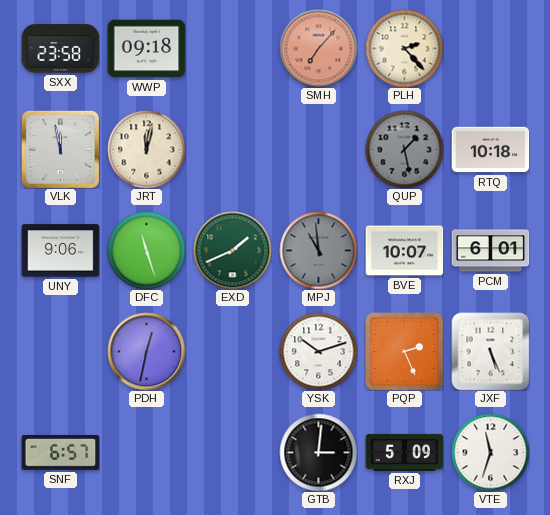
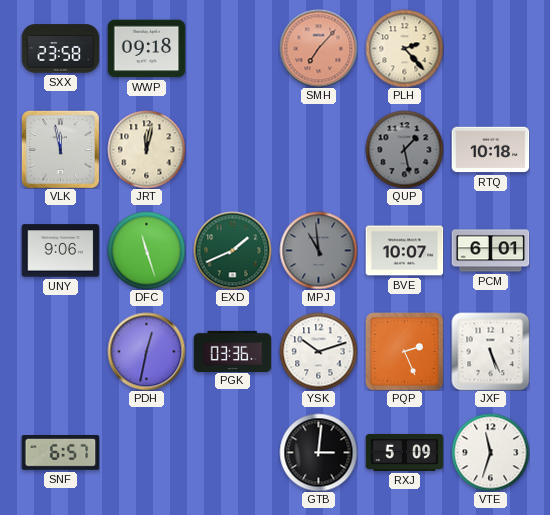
PGK: none -> 03:36 (232, 351)
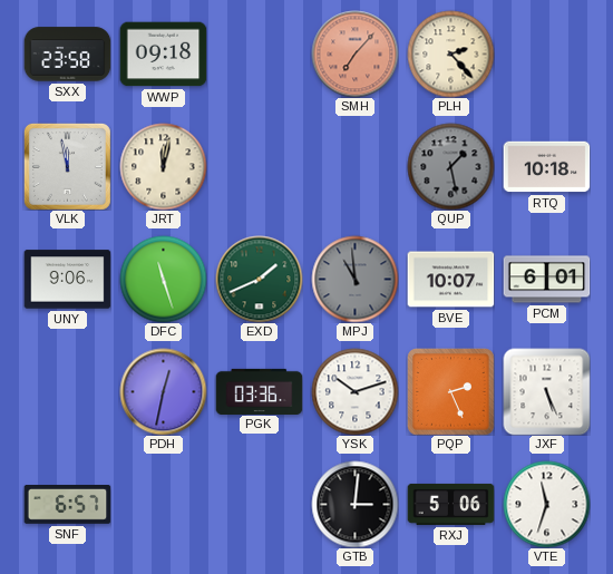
RXJ: 5:09 -> 5:06 (450, 504)
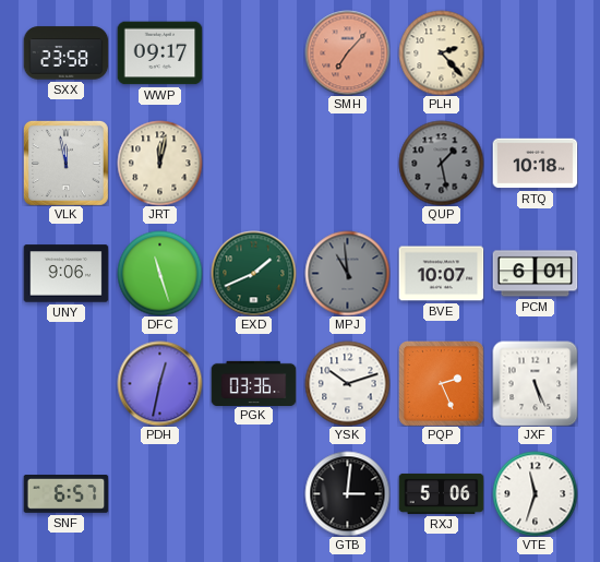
WWP: 09:18 -> 09:17 (159, 53)
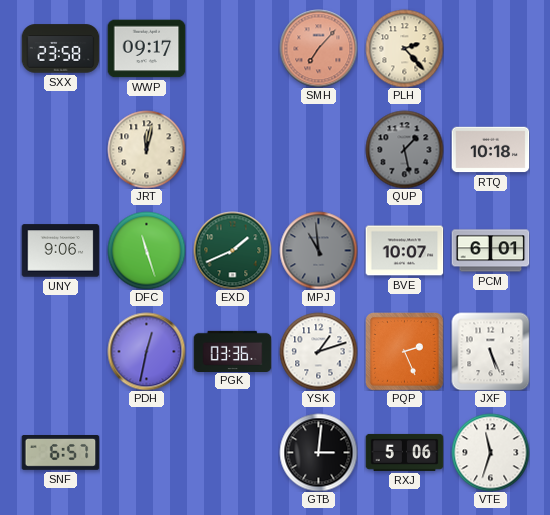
VLK: 11:58 -> none (65, 163)
YSK: 10:12 -> 1:12 (318, 351)
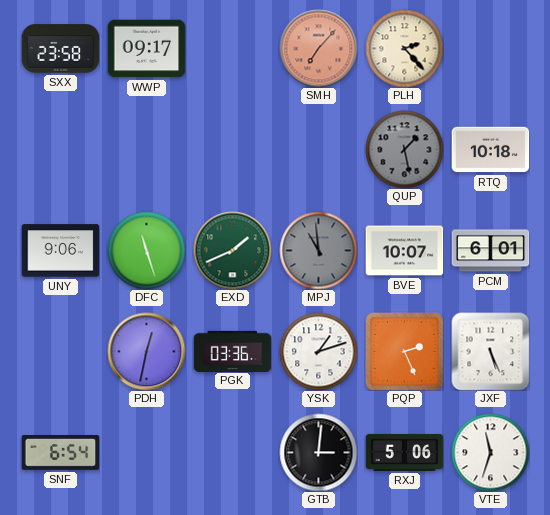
JRT: 12:02 -> none (146, 149)
SNF: 6:57 -> 6:54 (60, 453)
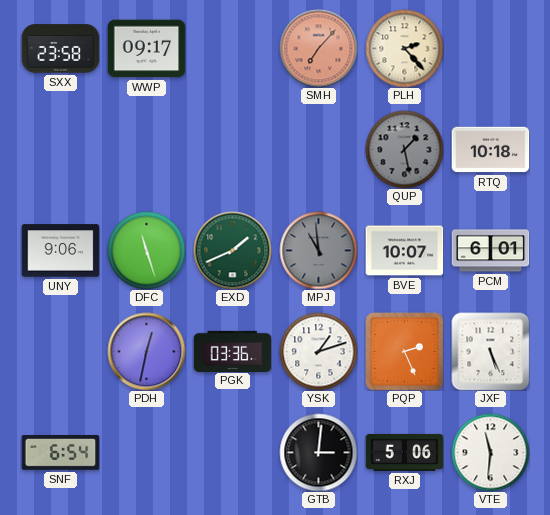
VTE: 11:33 -> 11:31 (490, 452)
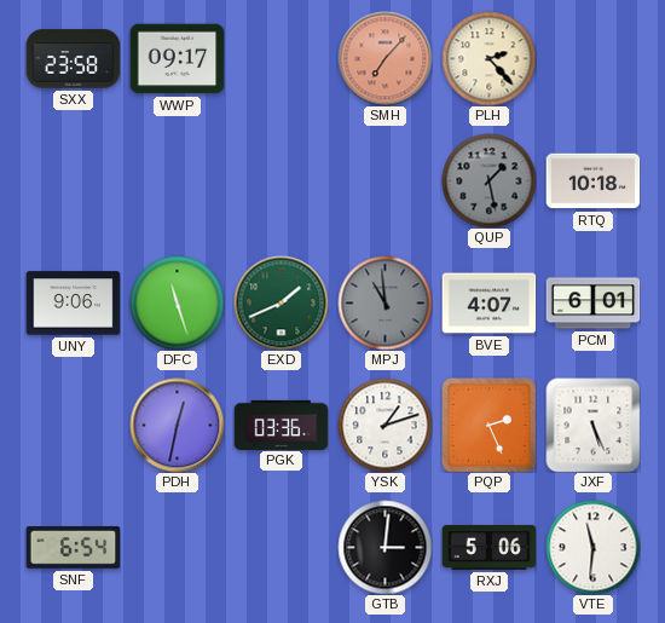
BVE: 10:07 -> 4:07 (488, 304)
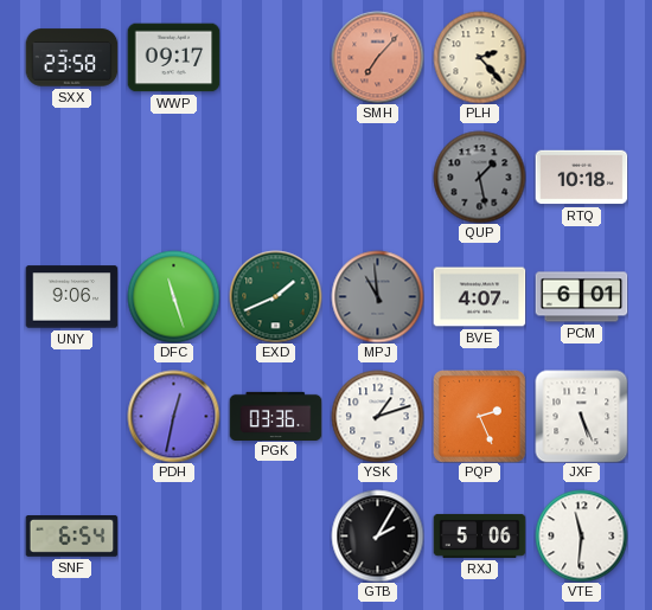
GTB: 3:01 -> 2:05 (377, 535)
